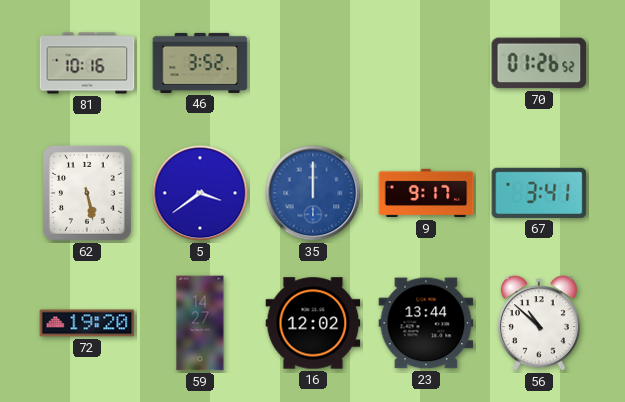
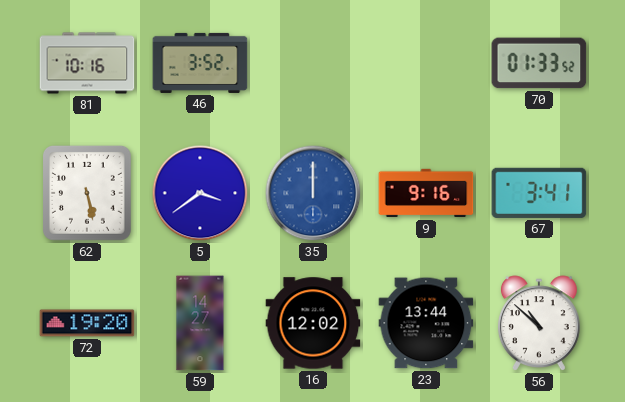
70: 01:26 -> 01:33 (539, 63)
9: 9:17 -> 9:16 (426, 193)
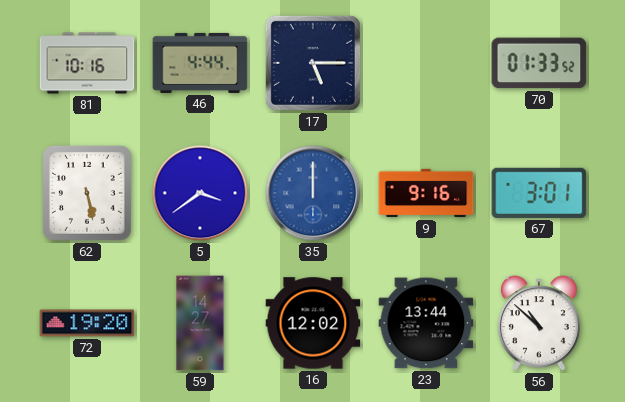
46: 3:52 -> 4:44 (200, 63)
17: none -> 5:15 (313, 63)
67: 3:41 -> 3:01 (539, 193)
